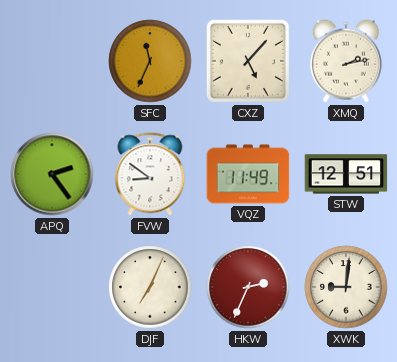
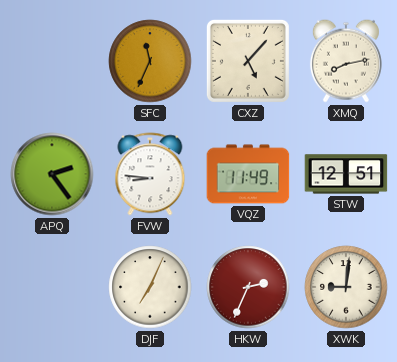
XMQ: 2:13 -> 8:13 (346, 61)
FVW: 8:51 -> 8:46 (150, 174)
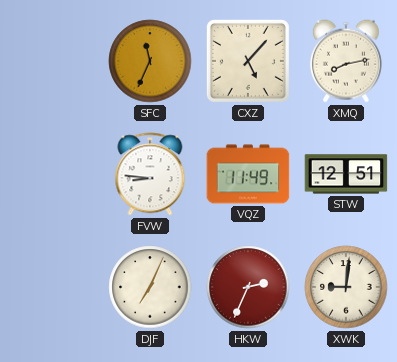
APQ: 2:24 -> none (52, 174)
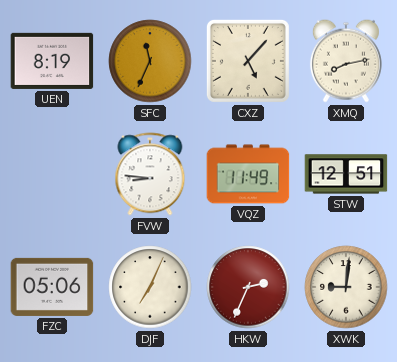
UEN: none -> 8:19 (52, 61)
FZC: none -> 05:06 (52, 287)
